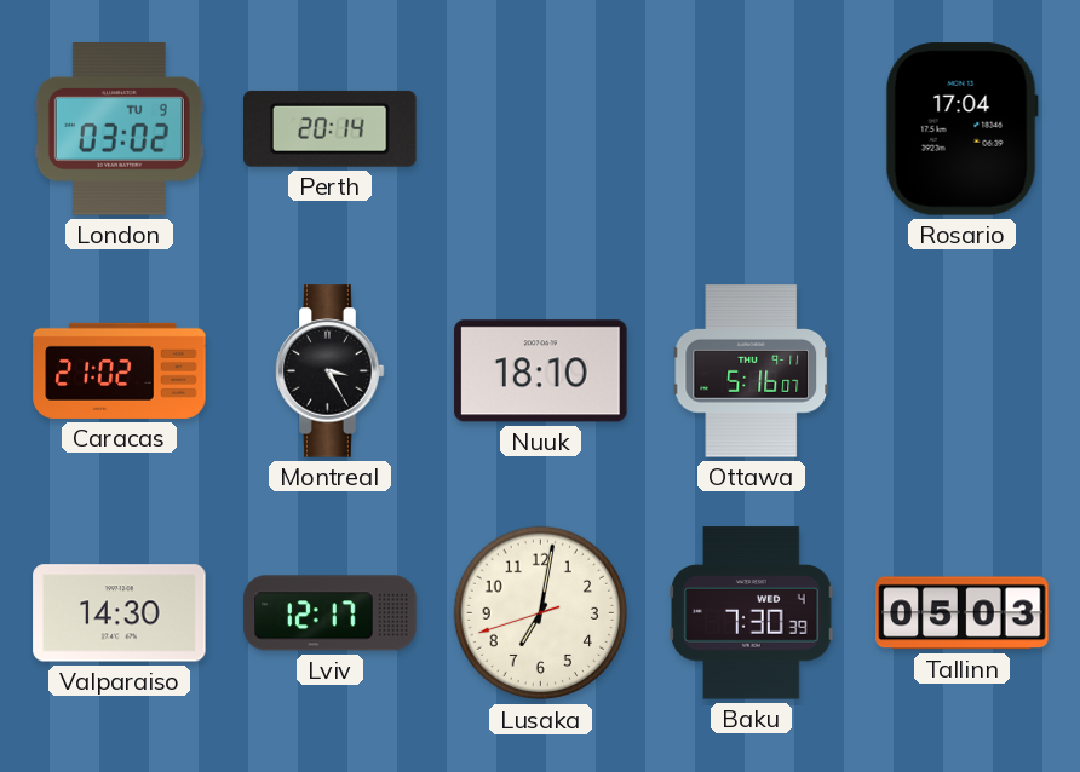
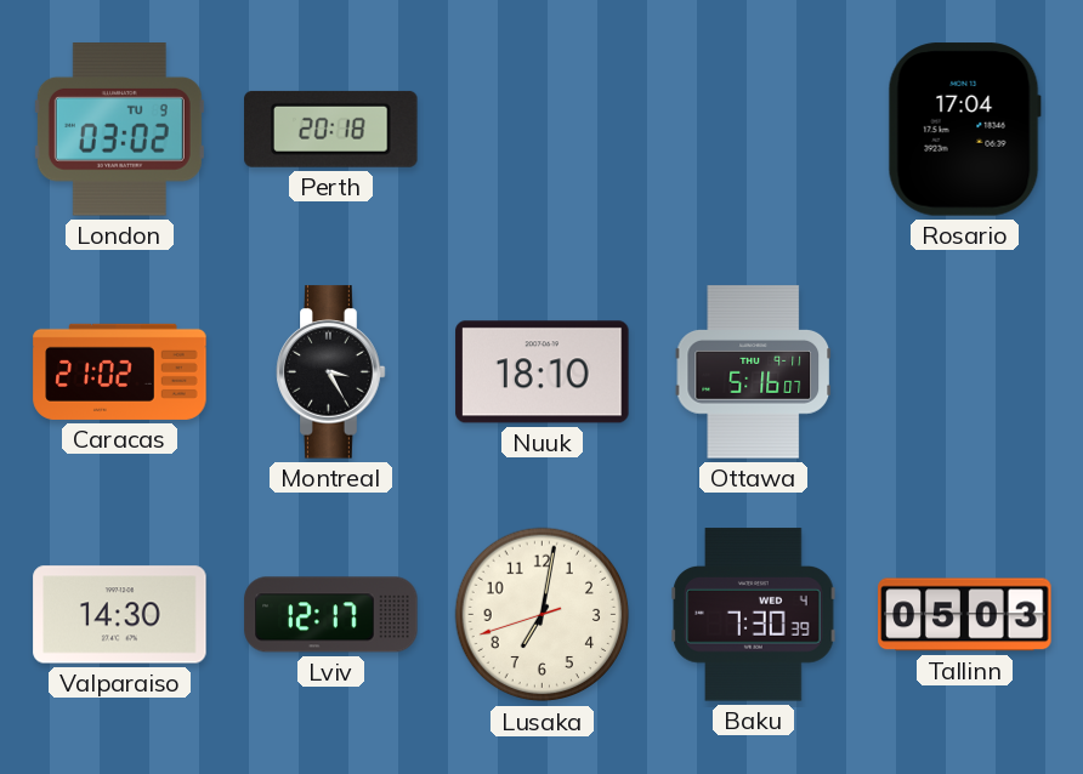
Perth: 20:14 -> 20:18 (331, 129)
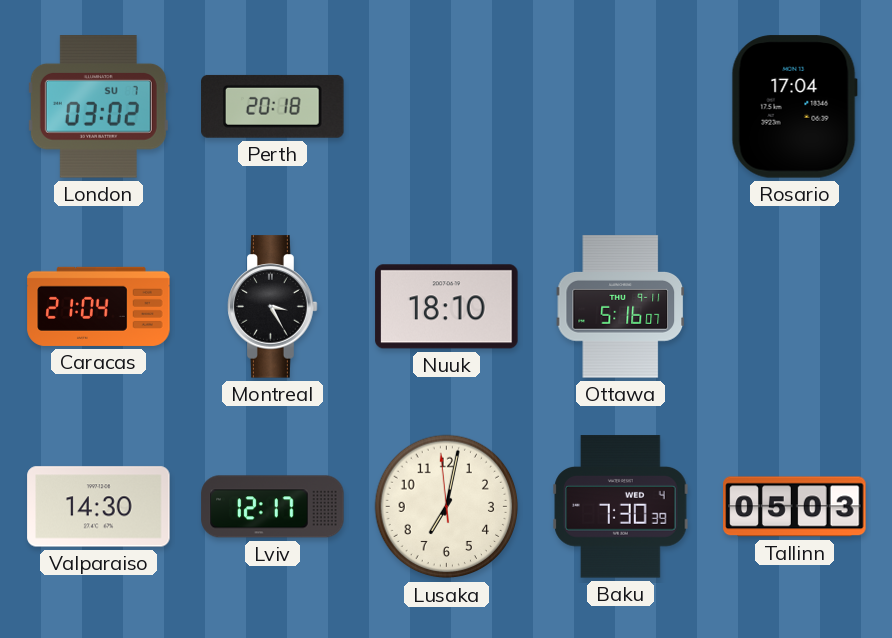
London date: TU 9 -> SU 7 (98, 107)
Caracas: 21:02 -> 21:04 (99, 306)
Lusaka: 7:01:42 -> 7:01:59 (447, 507)
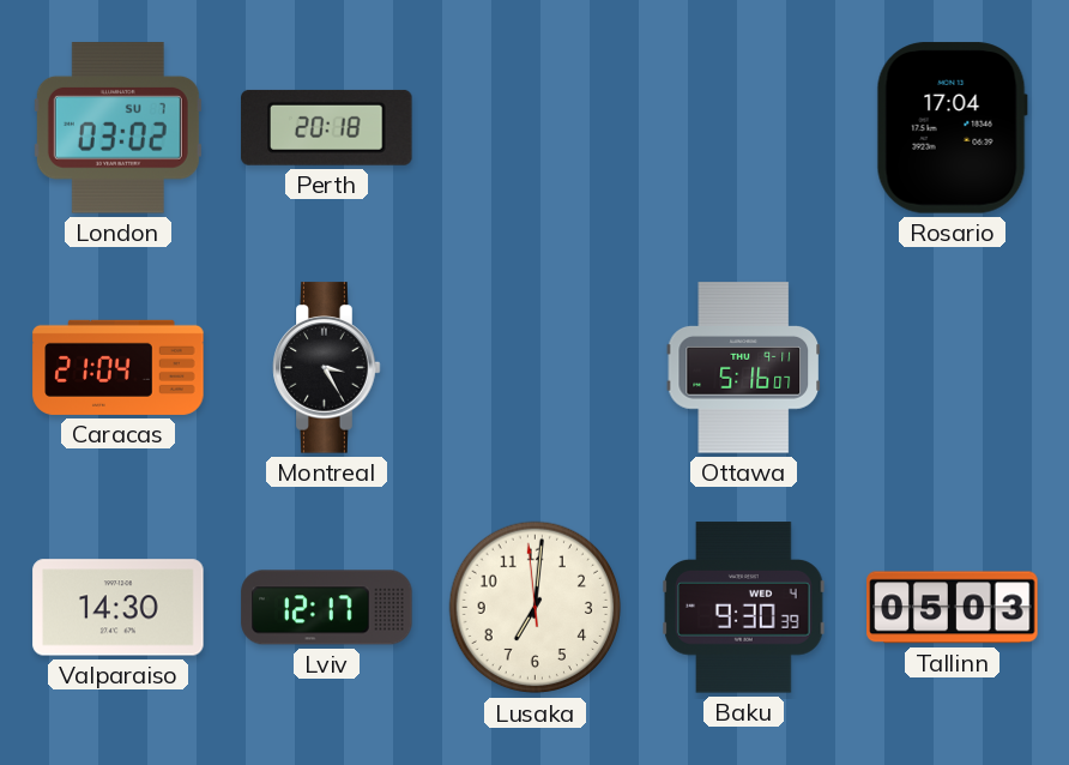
Nuuk: 18:10 -> none (447, 307)
Lusaka: 7:01 -> 7:00 (536, 608)
Baku: 7:30 -> 9:30 (744, 608)
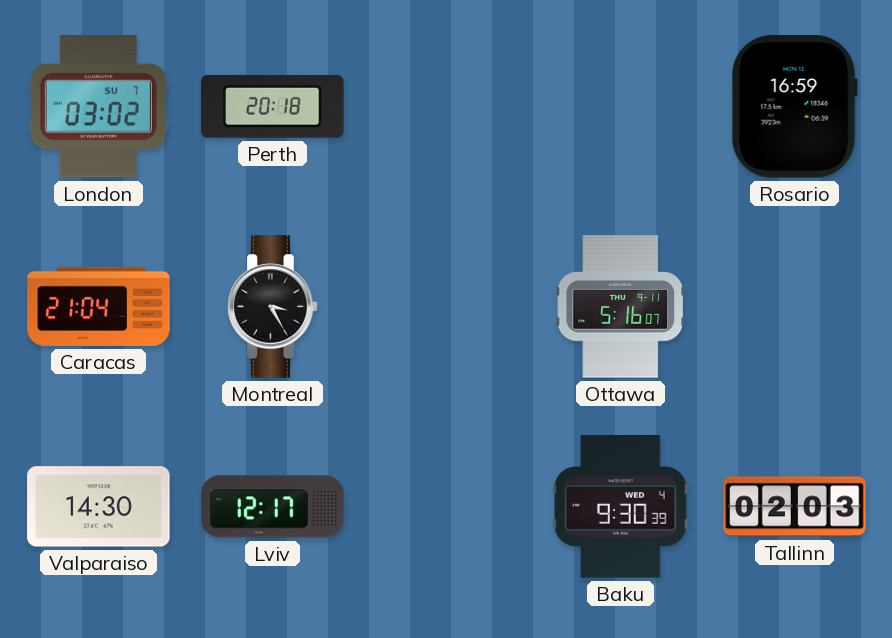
Rosario: 17:04 -> 16:59 (794, 107)
Lusaka: 7:00 -> none (536, 608)
Tallinn: 05:03 -> 02:03 (795, 507)
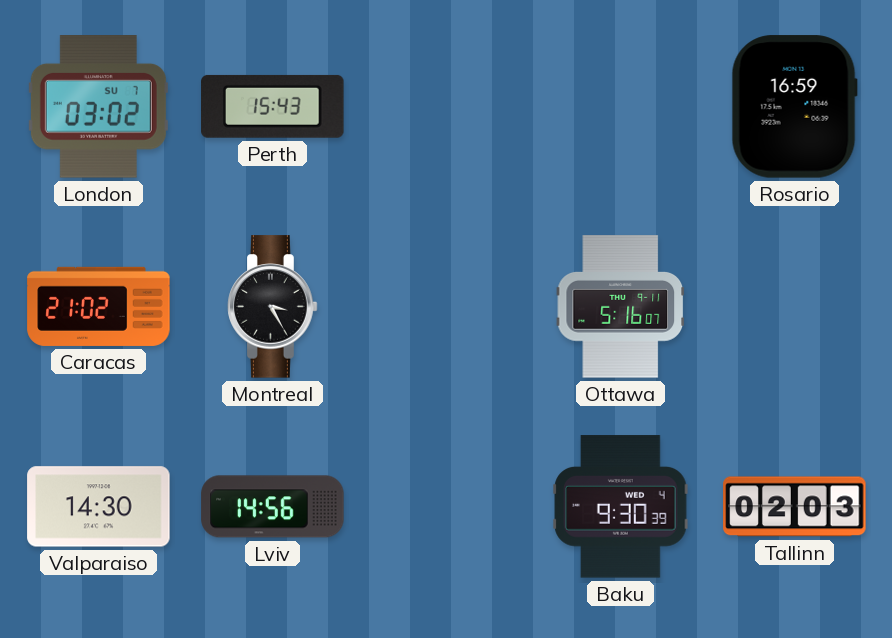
Perth: 20:18 -> 15:43 (273, 106)
Caracas: 21:04 -> 21:02 (99, 306)
Lviv: 12:17 -> 14:56 (273, 507)
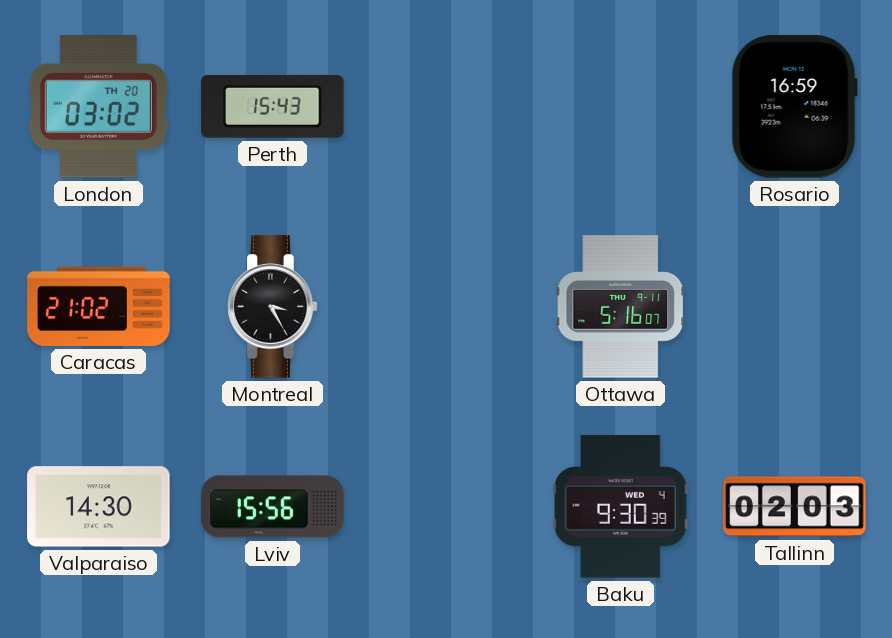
London date: SU 7 -> TH 20 (98, 107)
Lviv: 14:56 -> 15:56 (273, 507)
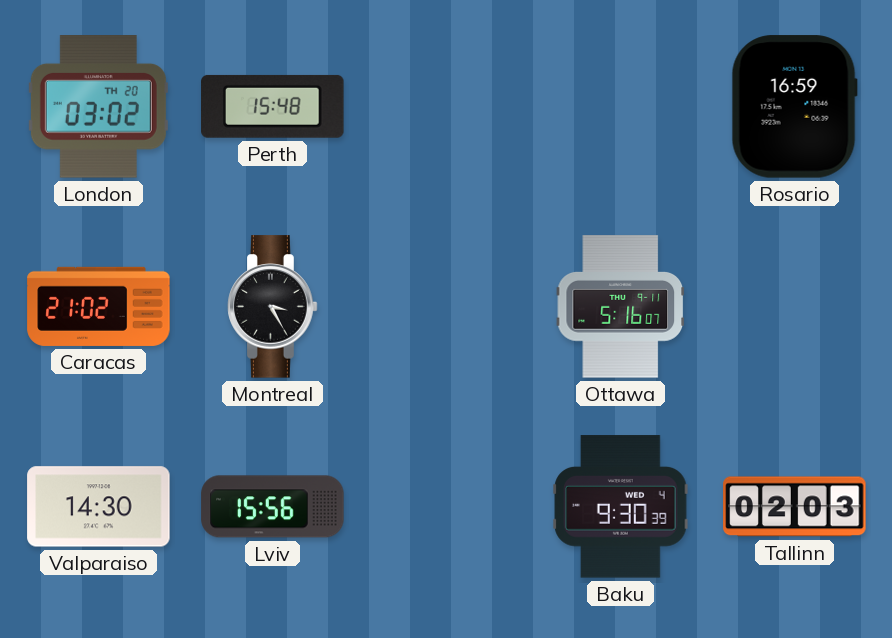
Perth: 15:43 -> 15:48 (273, 106)
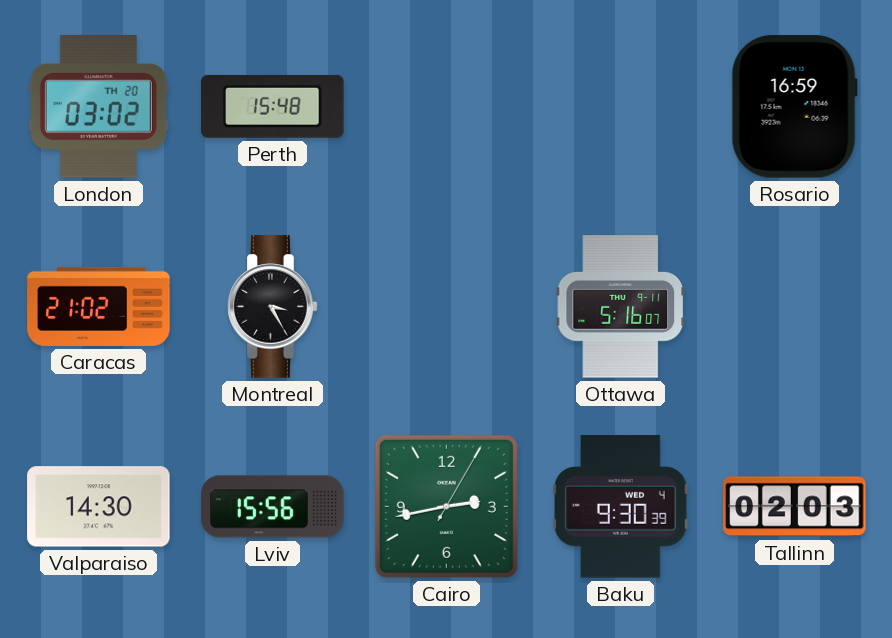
Cairo: none -> 2:43 (446, 506)
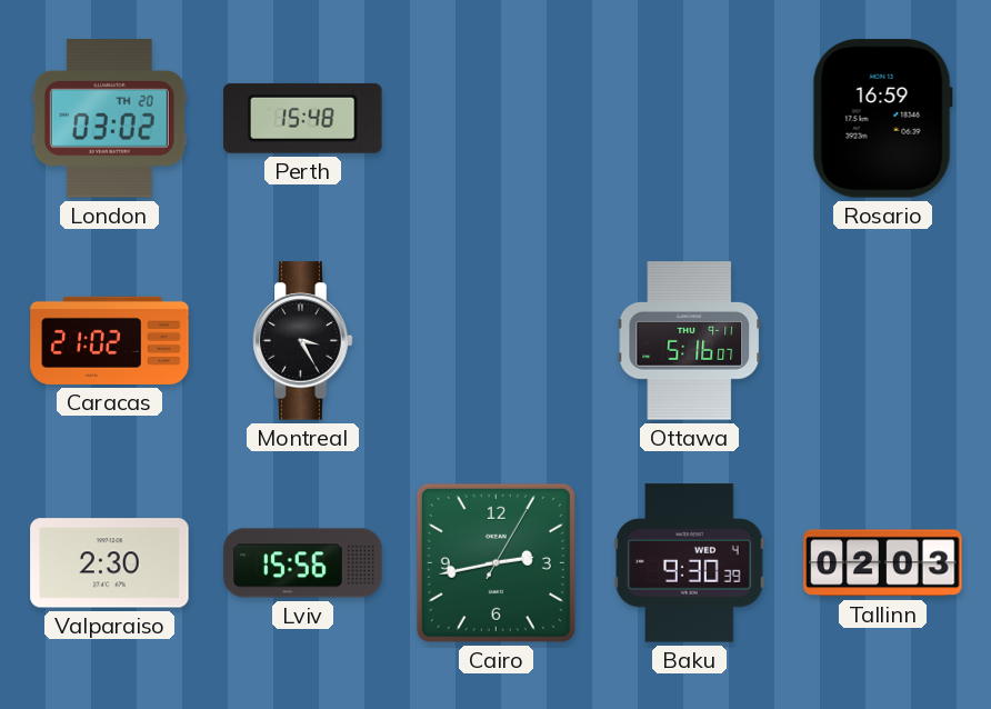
Valparaiso: 14:30 -> 2:30 (110, 563)
